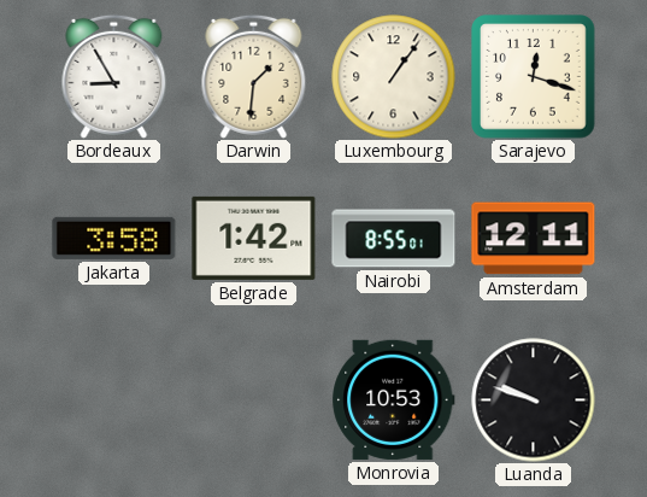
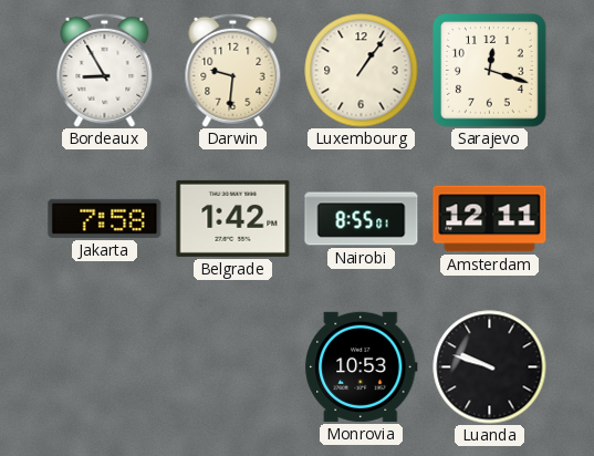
Darwin: 1:31 -> 9:31 (233, 70)
Jakarta: 3:58 -> 7:58 (105, 218)
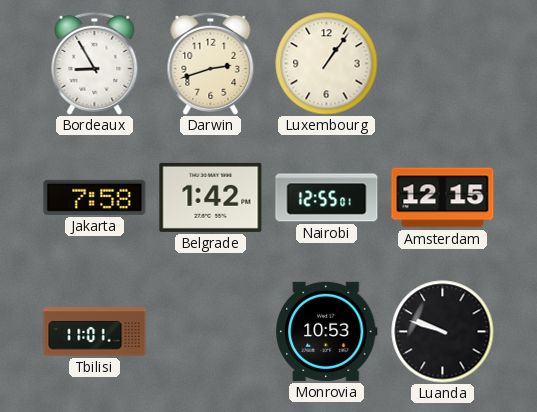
Darwin: 9:31 -> 2:42 (211, 63)
Sarajevo: 12:18 -> none (490, 71)
Nairobi: 8:55 -> 12:55 (327, 198)
Amsterdam: 12:11 -> 12:15 (443, 198)
Tbilisi: none -> 11:01 (95, 332)
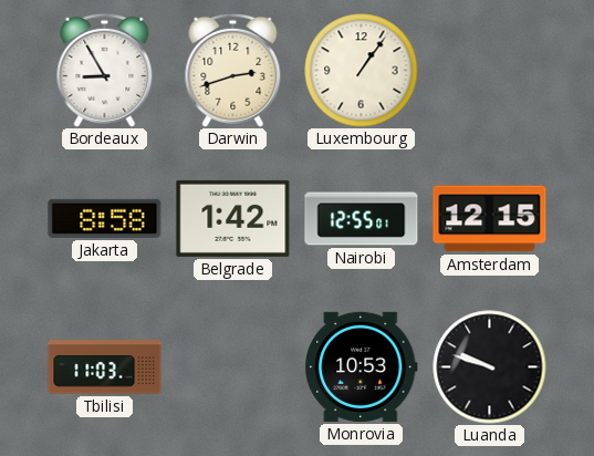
Jakarta: 7:58 -> 8:58 (105, 218)
Tbilisi: 11:01 -> 11:03 (105, 367)
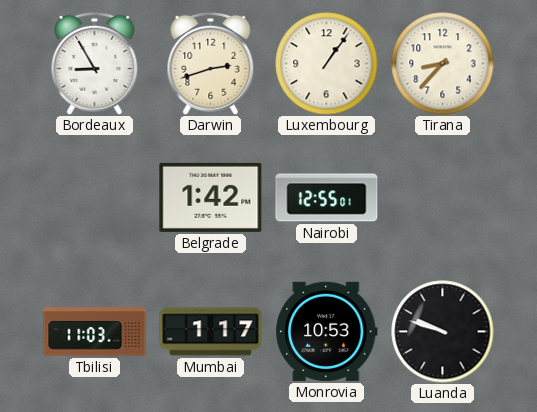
Tirana: none -> 8:37 (443, 64)
Jakarta: 8:58 -> none (105, 218)
Amsterdam: 12:15 -> none (490, 219)
Mumbai: none -> 1:17 (211, 332)
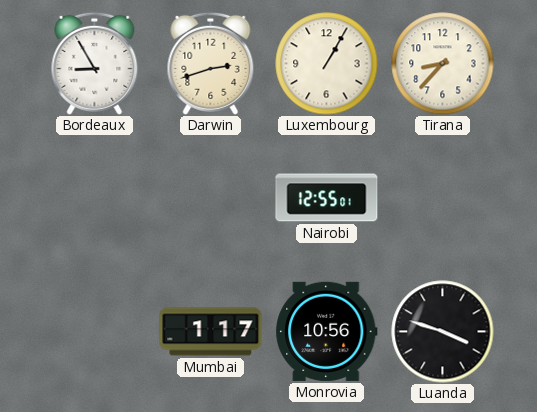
Luxembourg: 1:06 -> 1:05 (327, 64)
Belgrade: 1:42 -> none (211, 197)
Tbilisi: 11:03 -> none (95, 332)
Monrovia: 10:53 -> 10:56 (327, 331)
Luanda: 9:48 -> 3:48 (443, 332)
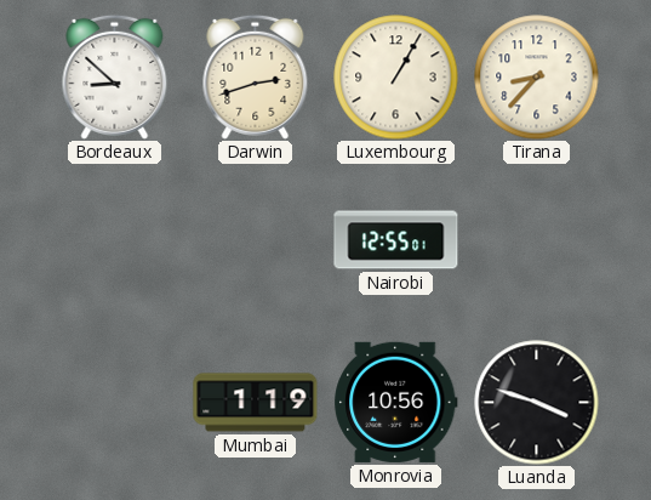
Bordeaux: 8:55 -> 8:52 (115, 76)
Mumbai: 1:17 -> 1:19 (256, 403)
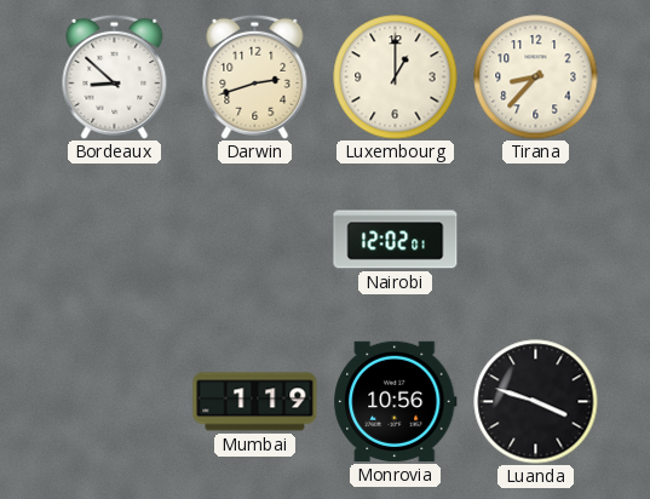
Luxembourg: 1:05 -> 1:00 (396, 78)
Nairobi: 12:55 -> 12:02 (396, 240)
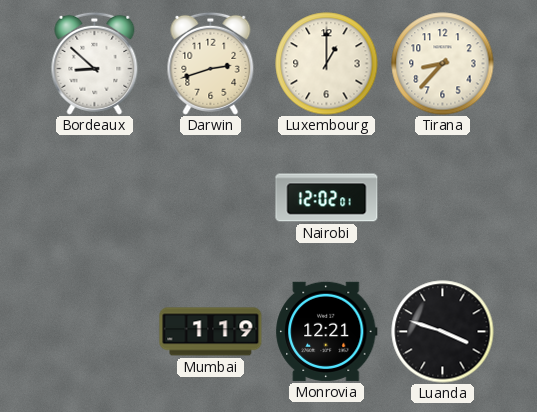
Monrovia: 10:56 -> 12:21 (327, 331)
